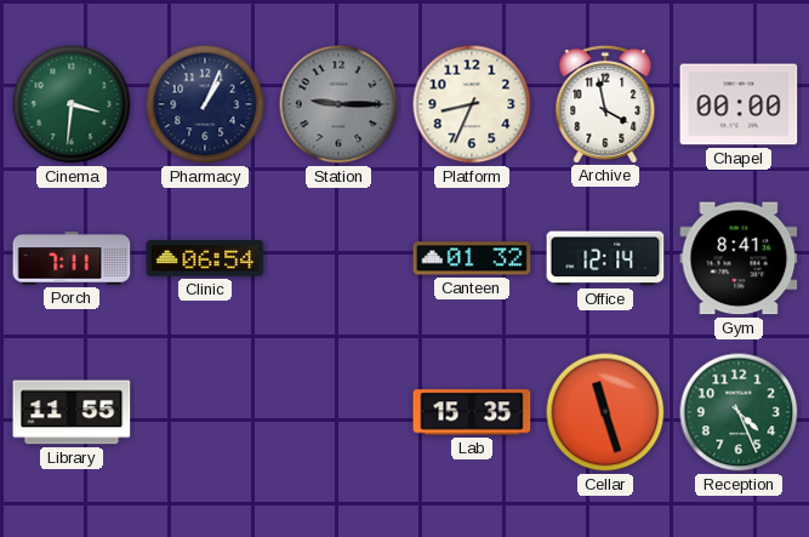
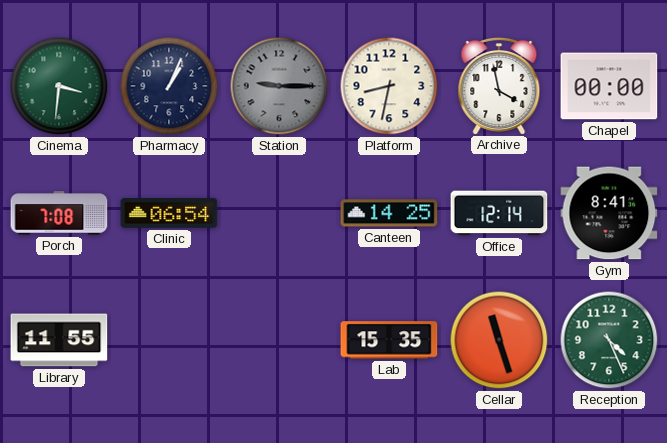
Platform: 8:34 -> 8:32 (389, 86)
Porch: 7:11 -> 7:08 (59, 213)
Canteen: 01:32 -> 14:25 (389, 213)
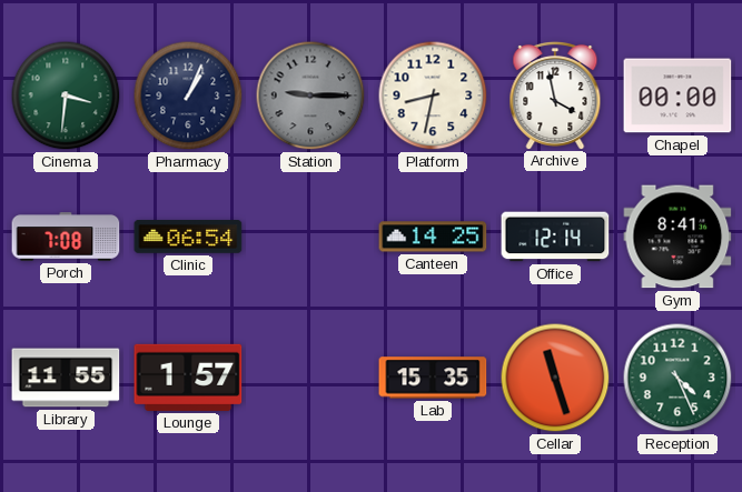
Lounge: none -> 1:57 (188, 378)
